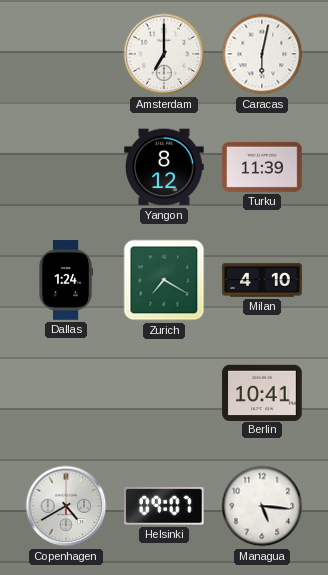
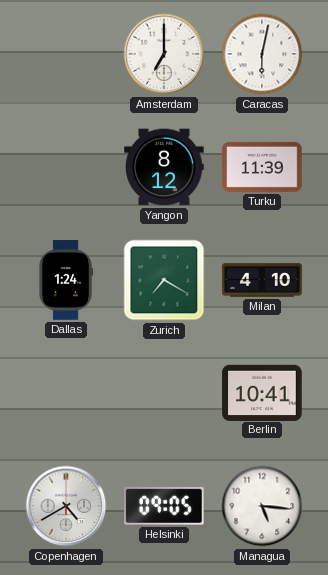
Helsinki: 09:07 -> 09:05 (165, 506)
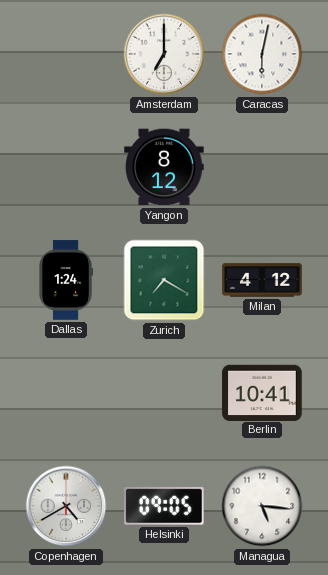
Turku: 11:39 -> none (262, 167)
Milan: 4:10 -> 4:12 (262, 280)
